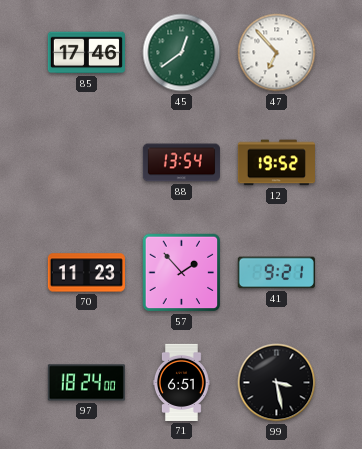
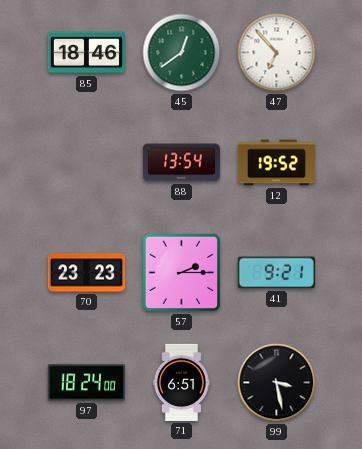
85: 17:46 -> 18:46 (86, 53)
70: 11:23 -> 23:23 (86, 273)
57: 1:53 -> 2:15 (182, 273)
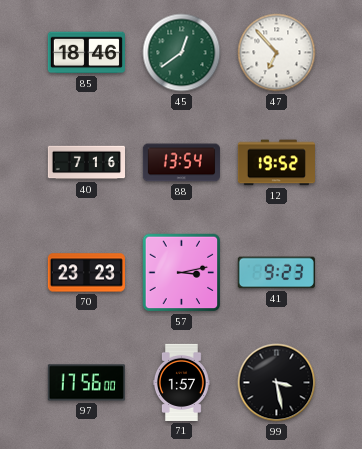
40: none -> 7:16 (86, 163)
57: 2:15 -> 3:13 (182, 273)
41: 9:21 -> 9:23 (276, 273)
97: 18:24 -> 17:56 (86, 383)
71: 6:51 -> 1:57 (181, 382)
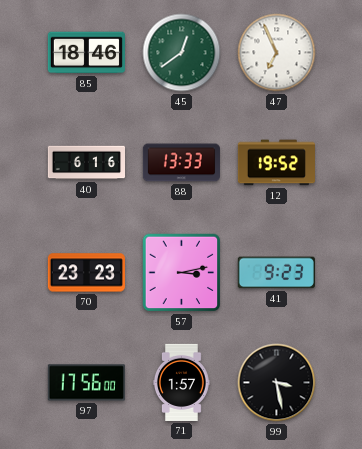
47: 6:53 -> 6:56 (277, 53)
40: 7:16 -> 6:16 (86, 163)
88: 13:54 -> 13:33 (181, 163)
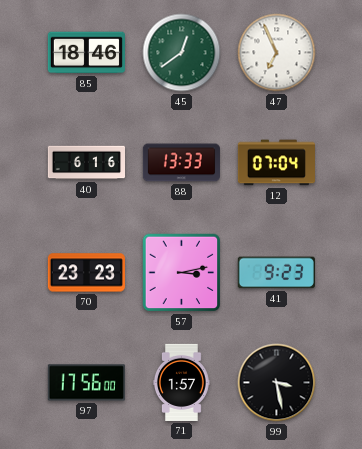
12: 19:52 -> 07:04 (276, 163)
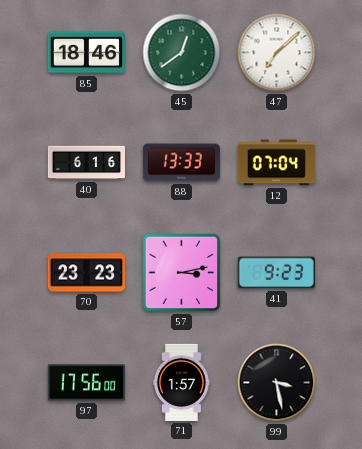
47: 6:56 -> 7:08 (277, 53)
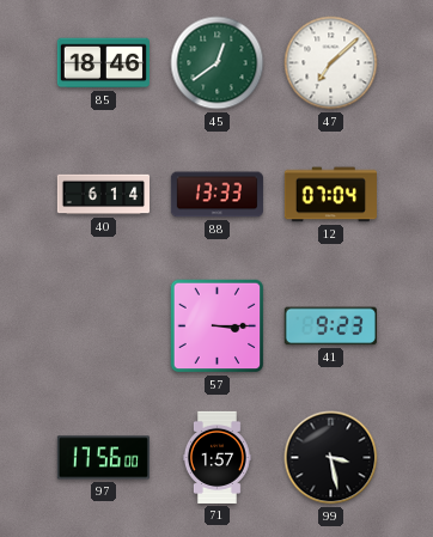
40: 6:16 -> 6:14 (103, 195)
70: 23:23 -> none (86, 273)
57: 3:13 -> 3:15 (218, 327)
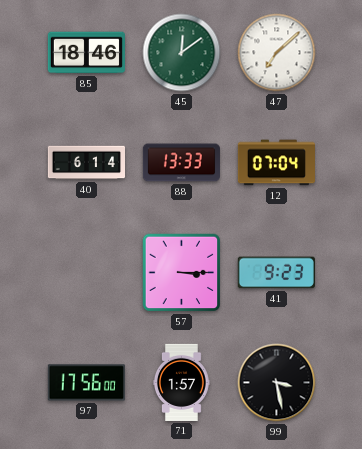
45: 12:39 -> 12:09 (182, 53)
